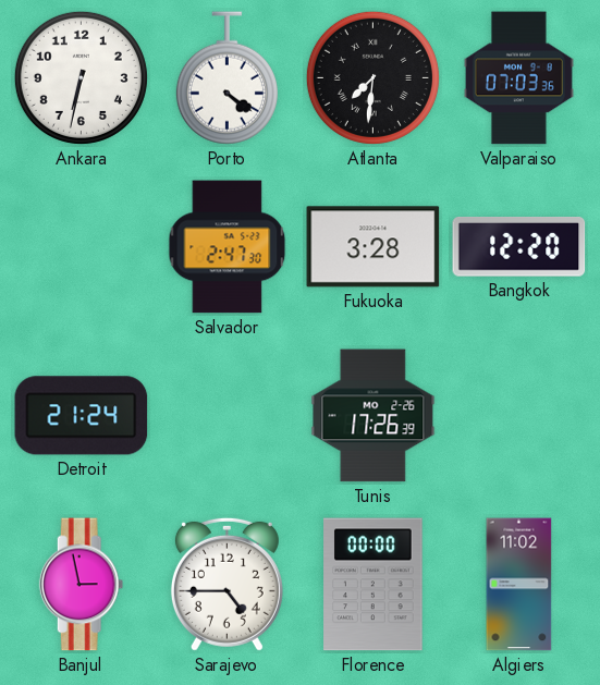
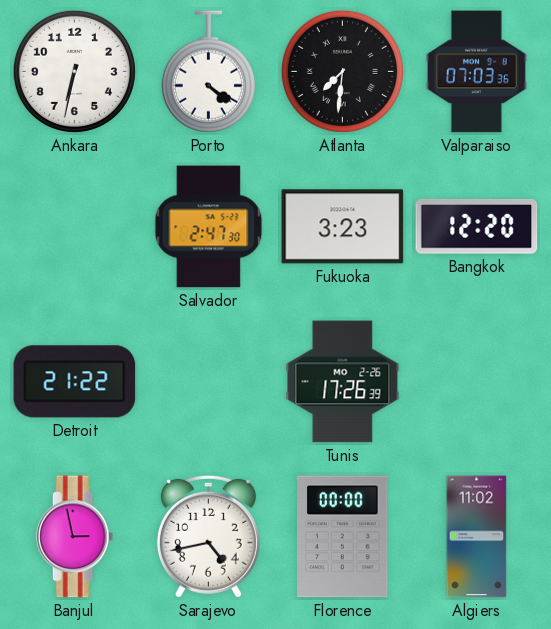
Fukuoka: 3:28 -> 3:23 (343, 227)
Detroit: 21:24 -> 21:22 (75, 382)
Sarajevo: 4:45 -> 4:43 (208, 536)
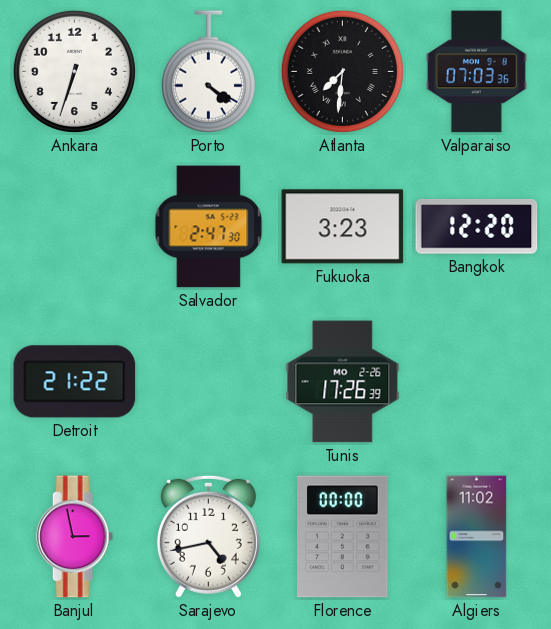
Ankara: 6:32 -> 6:33 (74, 71)
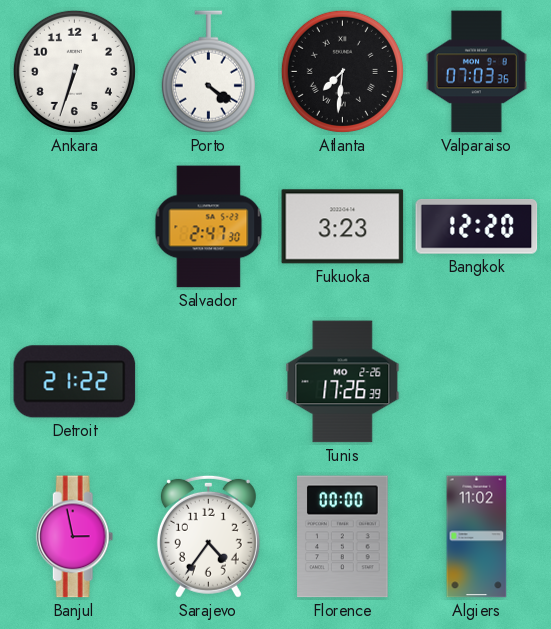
Sarajevo: 4:43 -> 4:36 (208, 536)
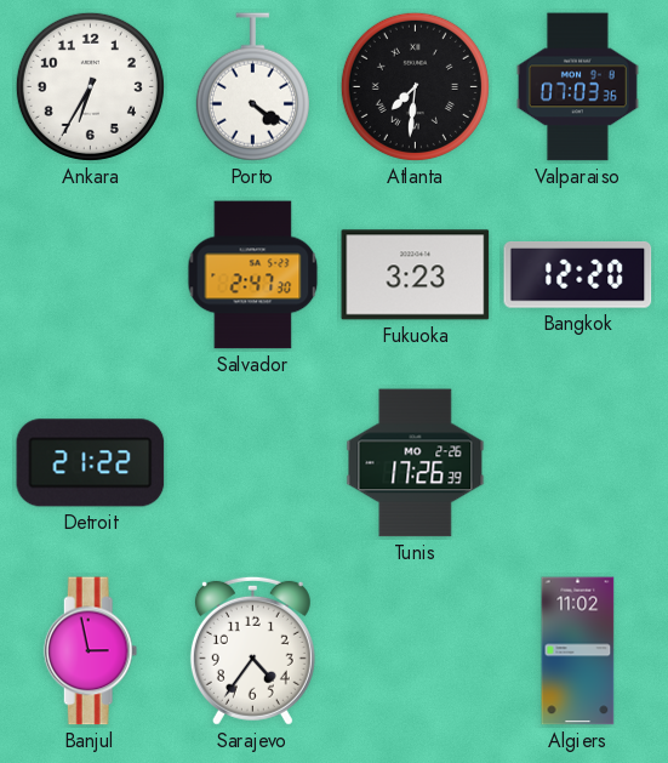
Ankara: 6:33 -> 6:35 (90, 86)
Florence: 00:00 -> none (343, 537)
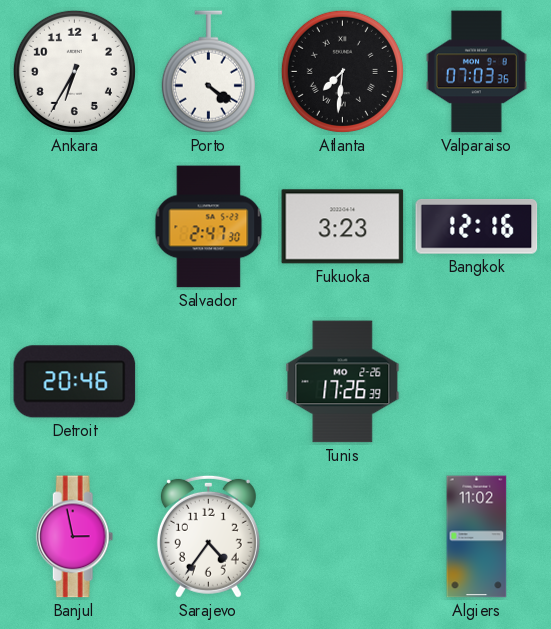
Bangkok: 12:20 -> 12:16 (477, 227)
Detroit: 21:22 -> 20:46 (75, 382)
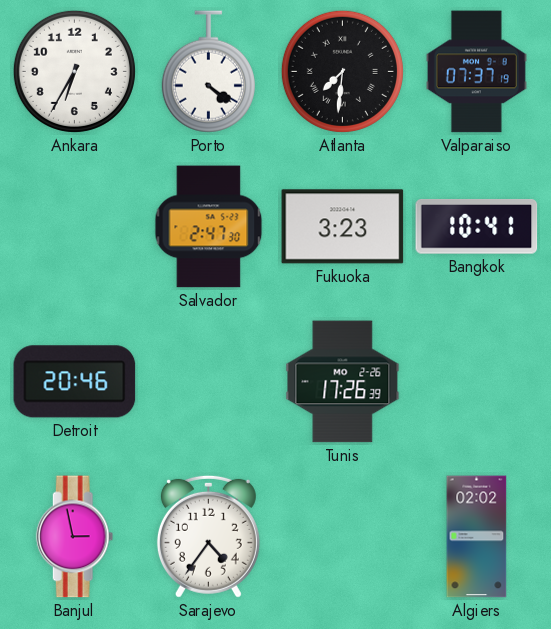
Valparaiso: 07:03 -> 07:37 (476, 72)
Bangkok: 12:16 -> 10:41 (477, 227)
Algiers: 11:02 -> 02:02 (477, 537)
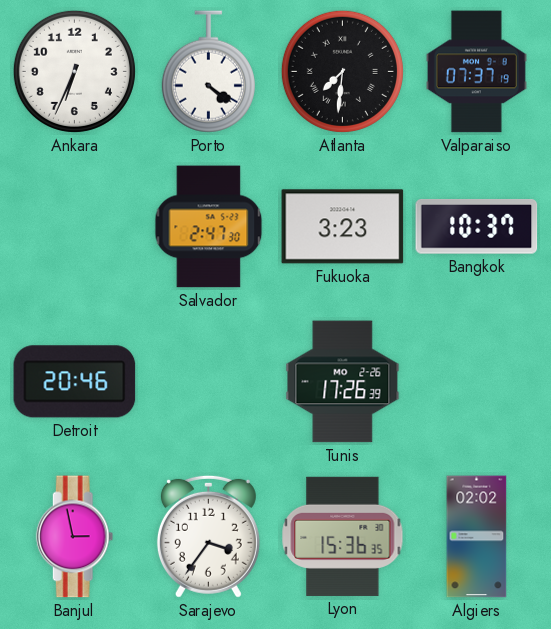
Ankara: 6:35 -> 6:34 (74, 71)
Bangkok: 10:41 -> 10:37 (477, 227)
Sarajevo: 4:36 -> 3:36 (208, 536)
Lyon: none -> 15:36 (343, 536)
